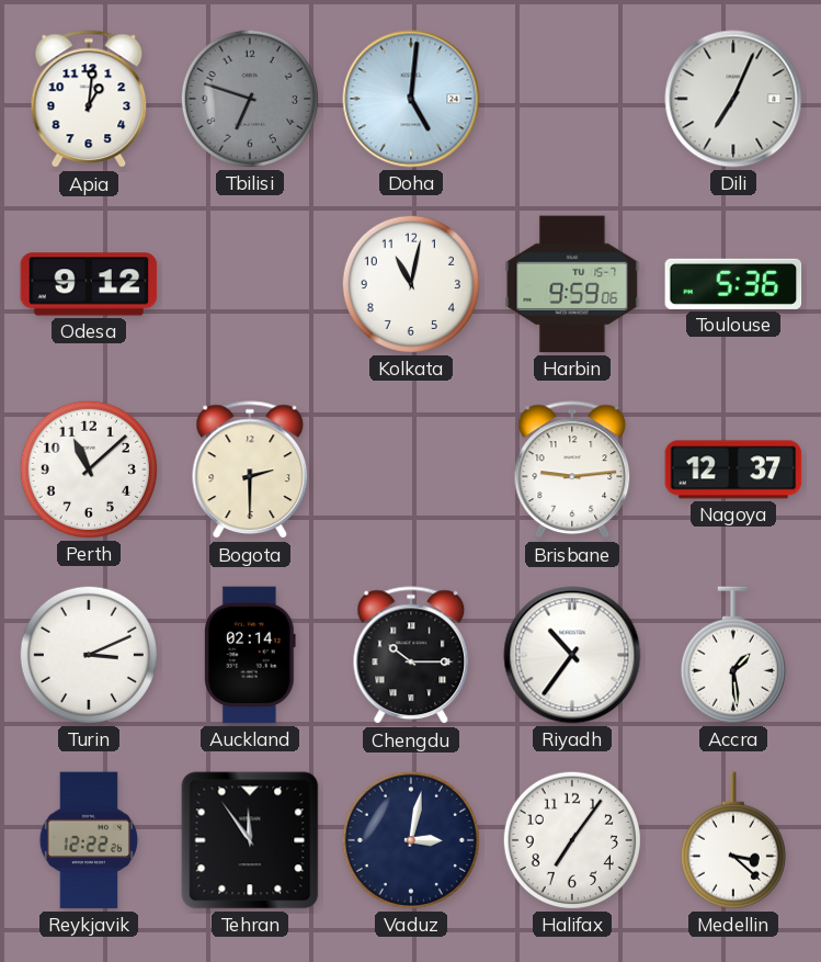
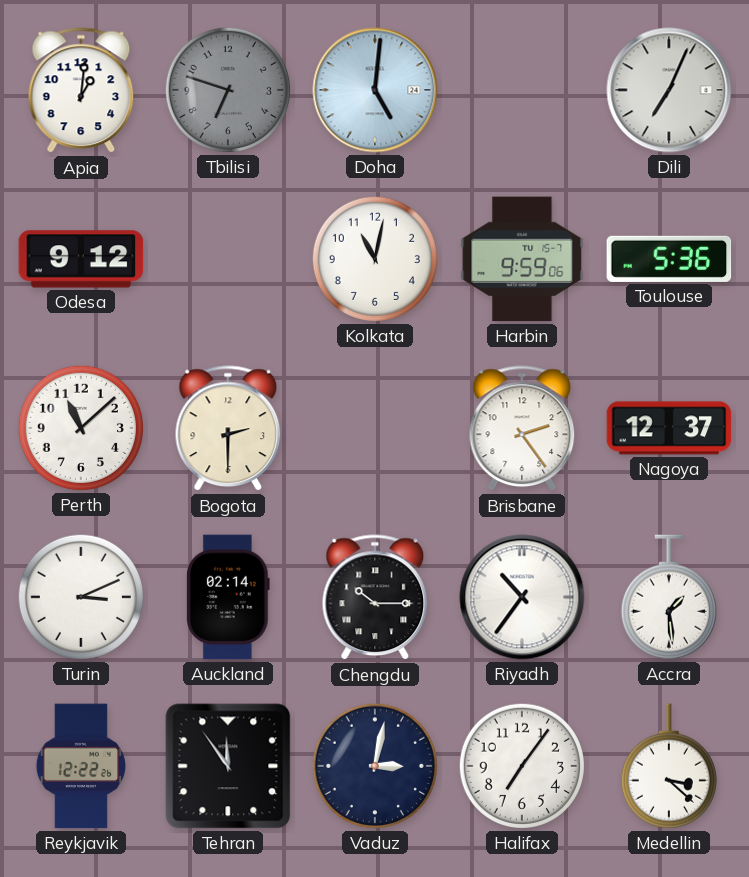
Brisbane: 9:14 -> 2:24 (522, 429)
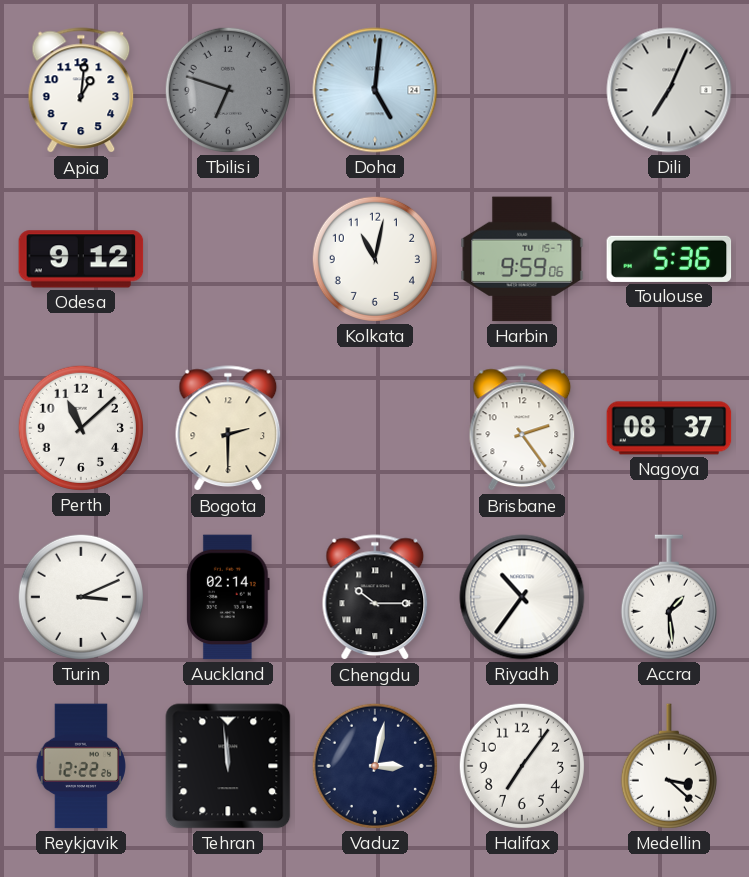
Nagoya: 12:37 -> 08:37 (669, 428)
Tehran: 11:54 -> 11:59 (228, 766)
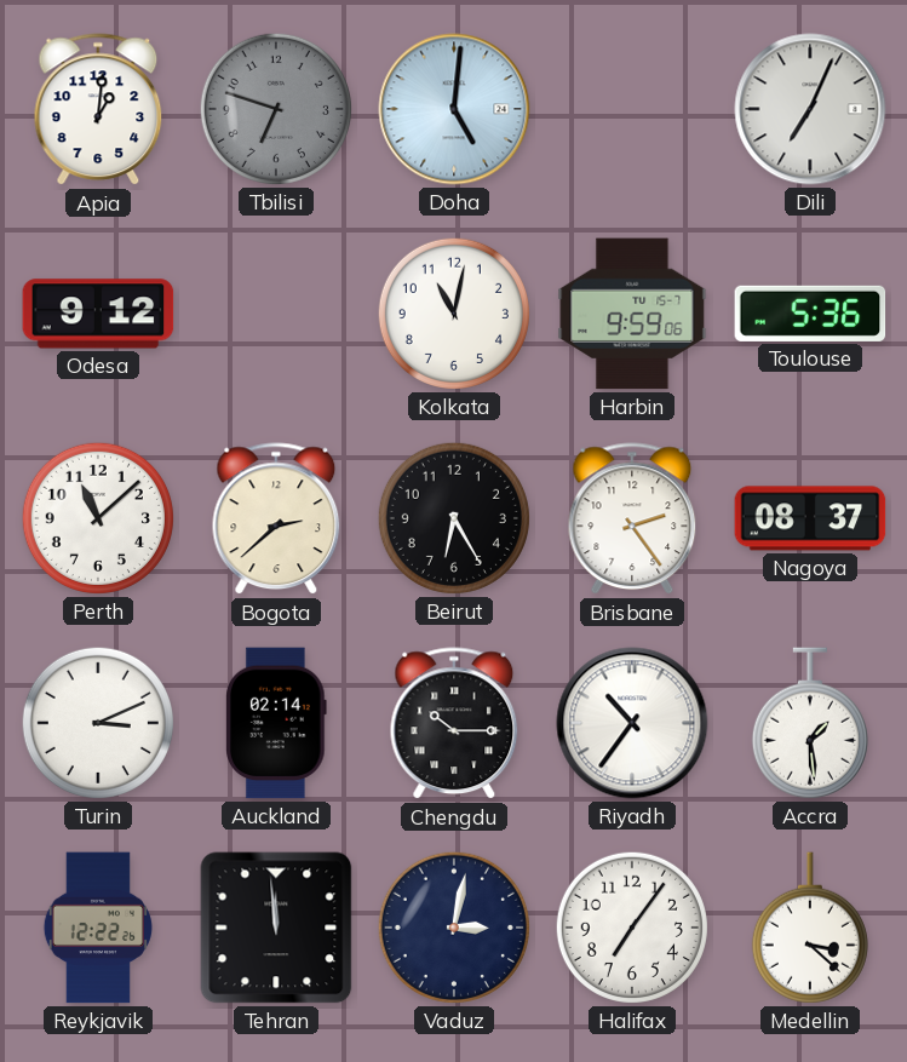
Bogota: 2:30 -> 2:38 (276, 519)
Beirut: none -> 6:25 (454, 518)
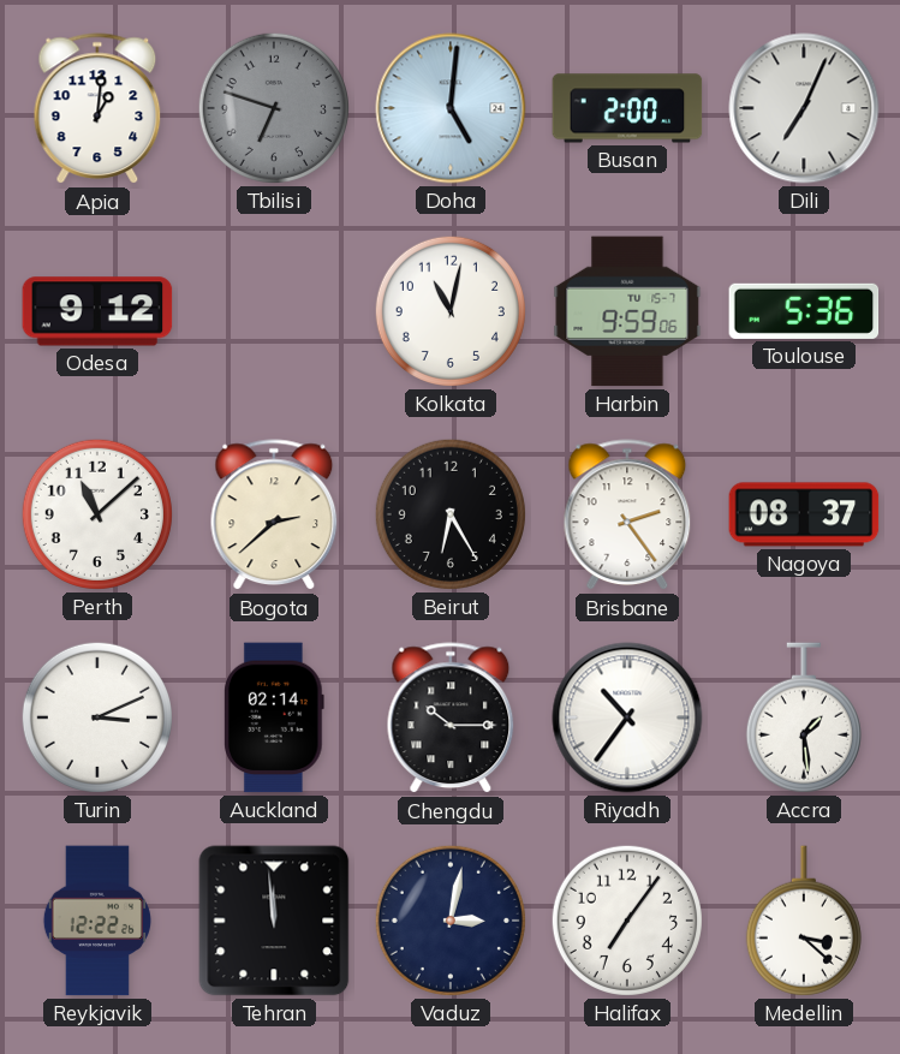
Busan: none -> 2:00 (627, 108)
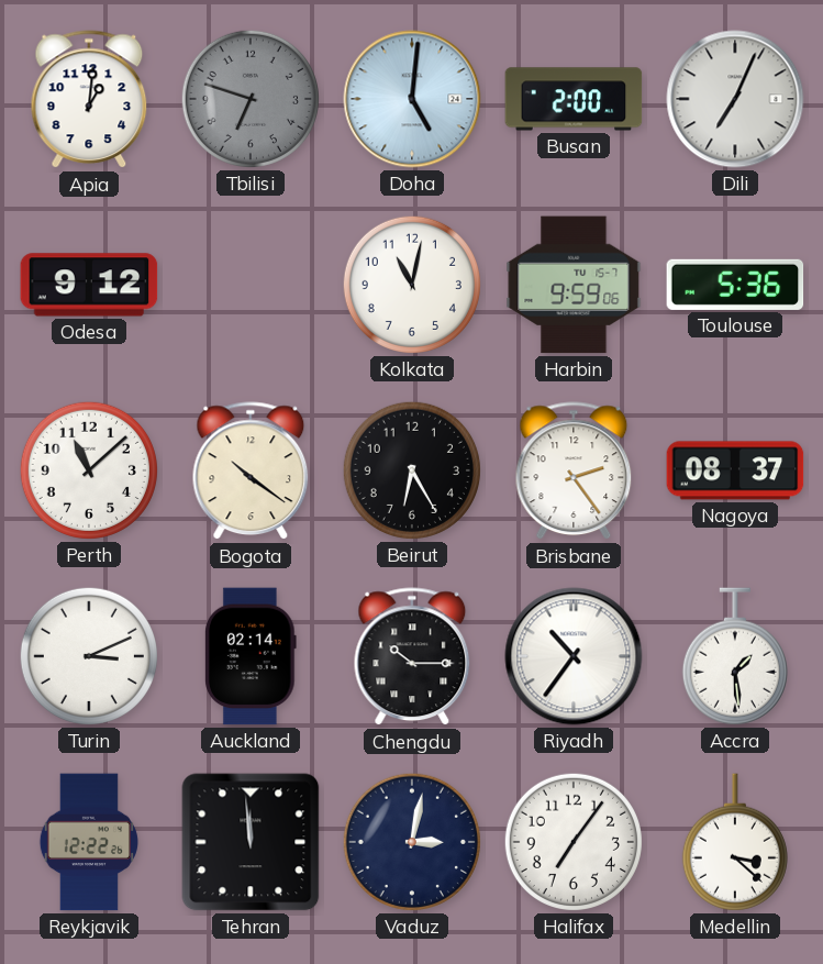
Bogota: 2:38 -> 10:21 (251, 472)
